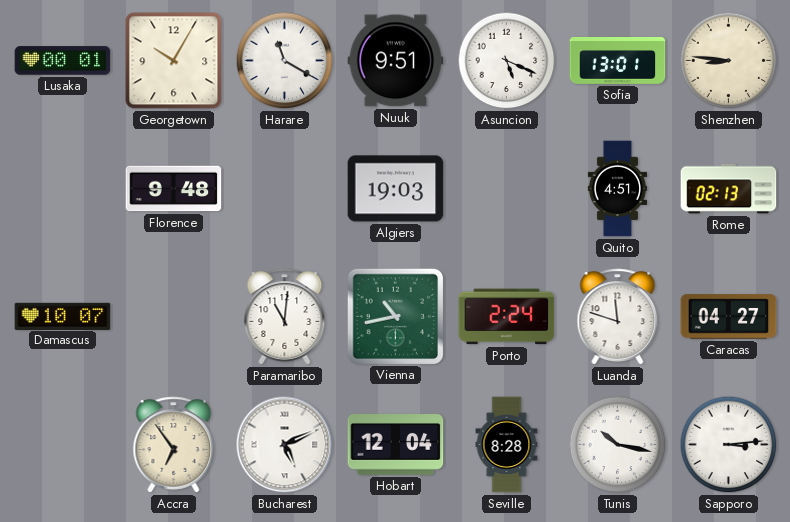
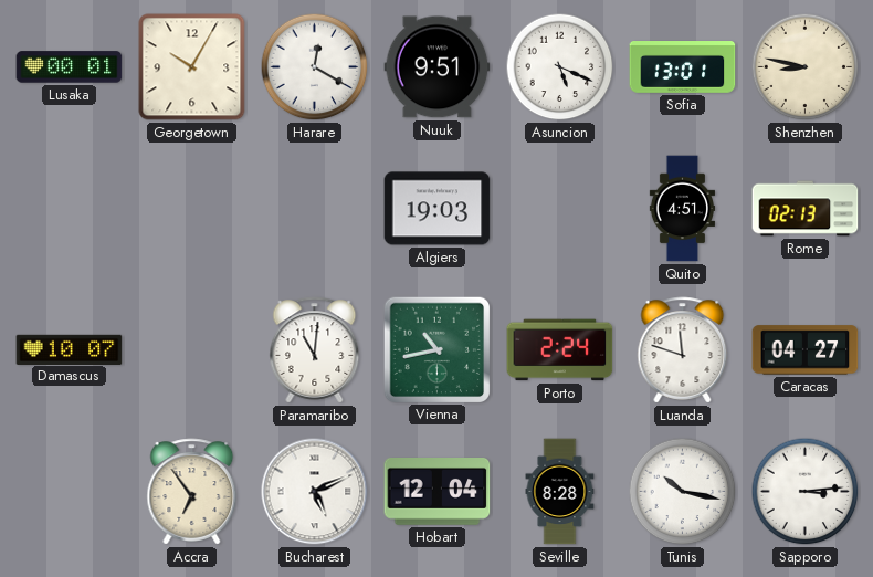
Harare: 11:20 -> 12:20 (315, 67)
Shenzhen: 8:46 -> 8:47 (806, 67)
Florence: 9:48 -> none (174, 189)
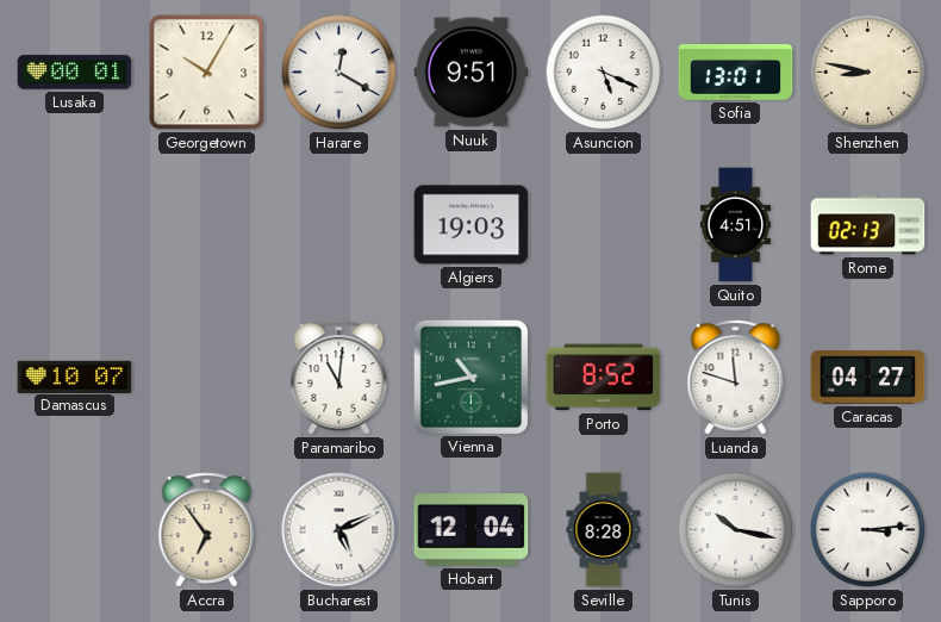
Porto: 2:24 -> 8:52 (604, 378)
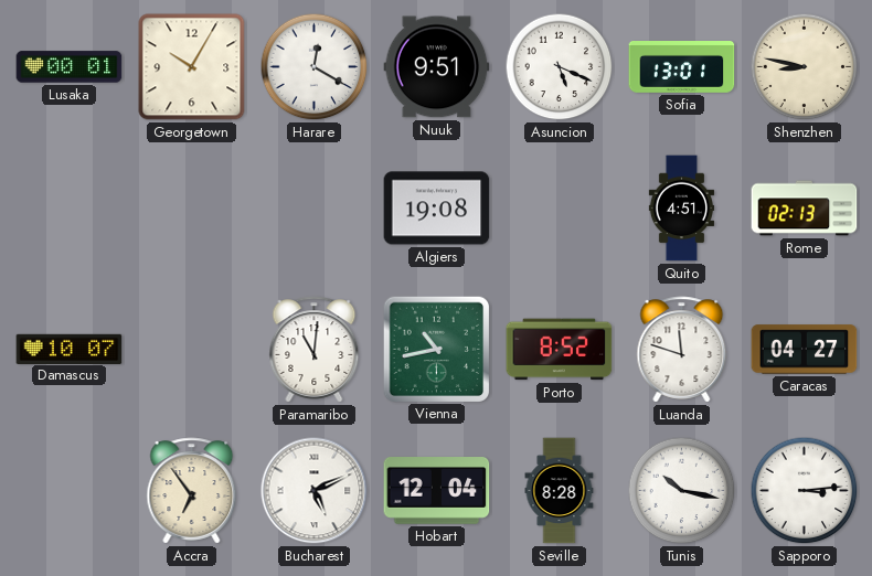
Algiers: 19:03 -> 19:08 (437, 209)
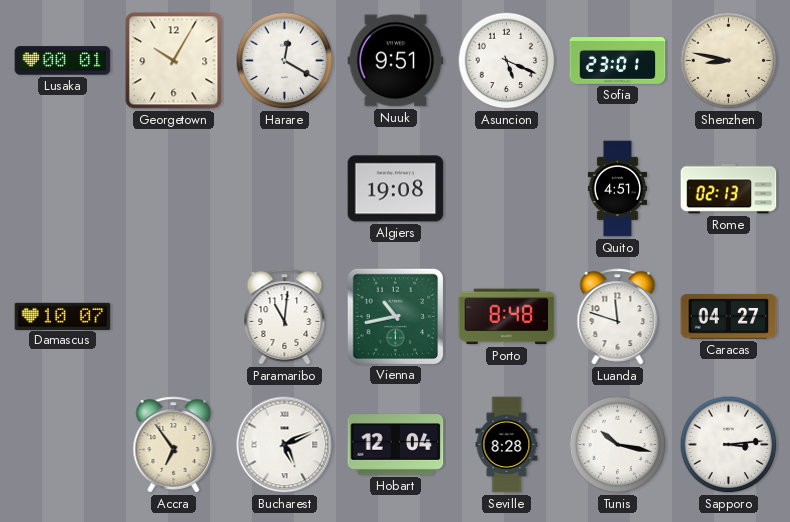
Sofia: 13:01 -> 23:01 (618, 61)
Porto: 8:52 -> 8:48 (507, 317)
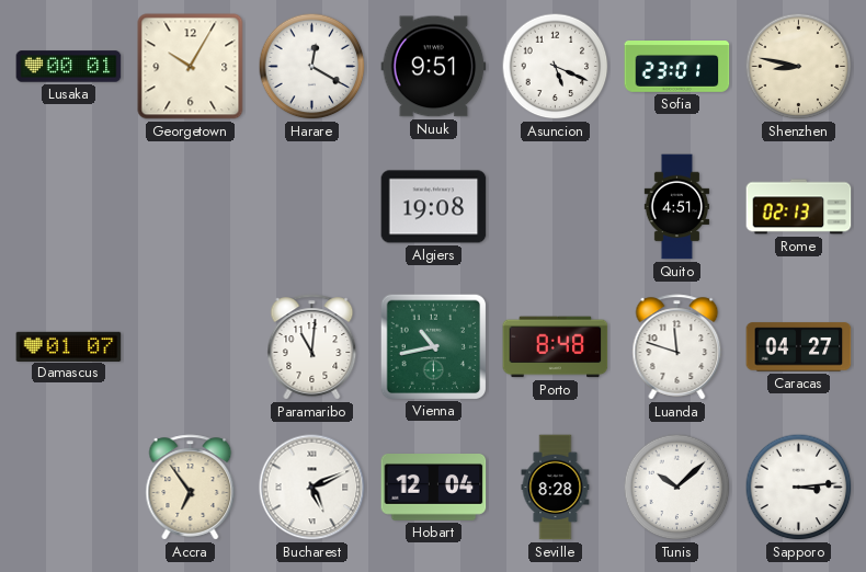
Damascus: 10:07 -> 01:07 (69, 346)
Tunis: 10:17 -> 10:08 (677, 488)
